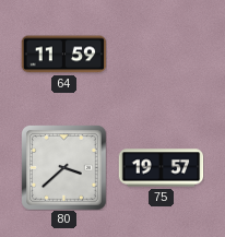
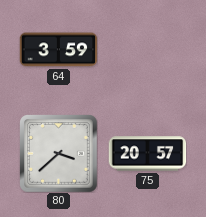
64: 11:59 -> 3:59 (58, 50)
75: 19:57 -> 20:57 (147, 154)
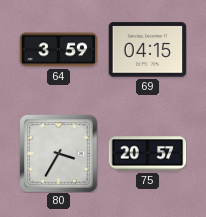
69: none -> 04:15 (147, 50)
80: 3:38 -> 3:35 (59, 154)
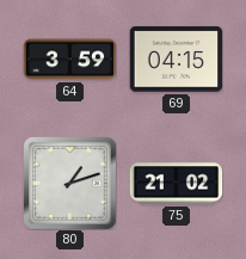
80: 3:35 -> 1:12 (70, 184)
75: 20:57 -> 21:02 (176, 184)
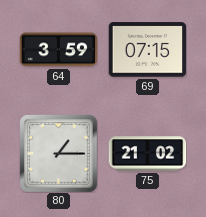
69: 04:15 -> 07:15 (147, 50)
80: 1:12 -> 1:15 (59, 154)
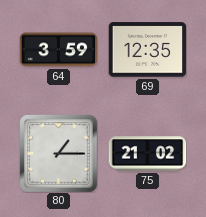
69: 07:15 -> 12:35 (147, 50)
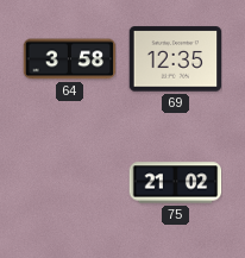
64: 3:59 -> 3:58 (69, 59)
80: 1:15 -> none (59, 154)
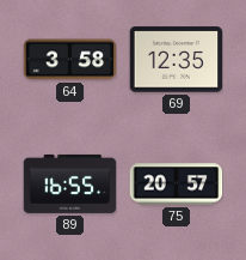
89: none -> 16:55 (69, 183)
75: 21:02 -> 20:57 (176, 185)
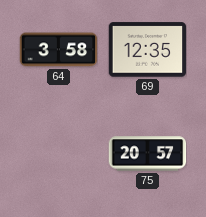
89: 16:55 -> none (69, 183)
